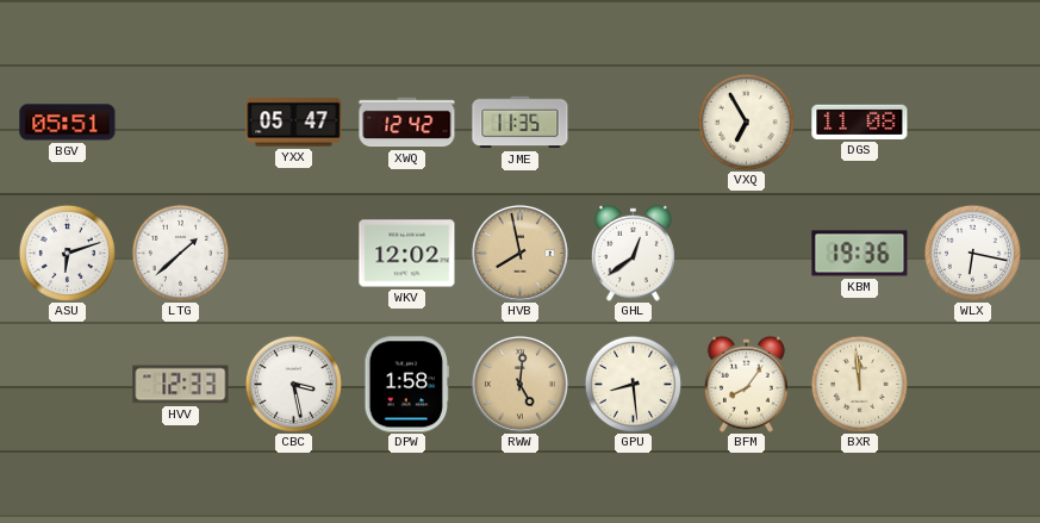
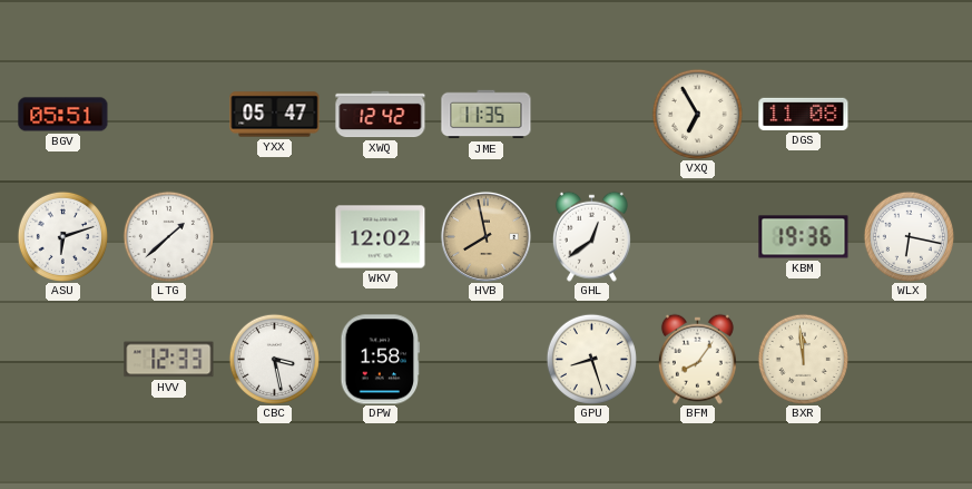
RWW: 5:01 -> none (519, 384)
GPU: 8:29 -> 8:27 (591, 359)
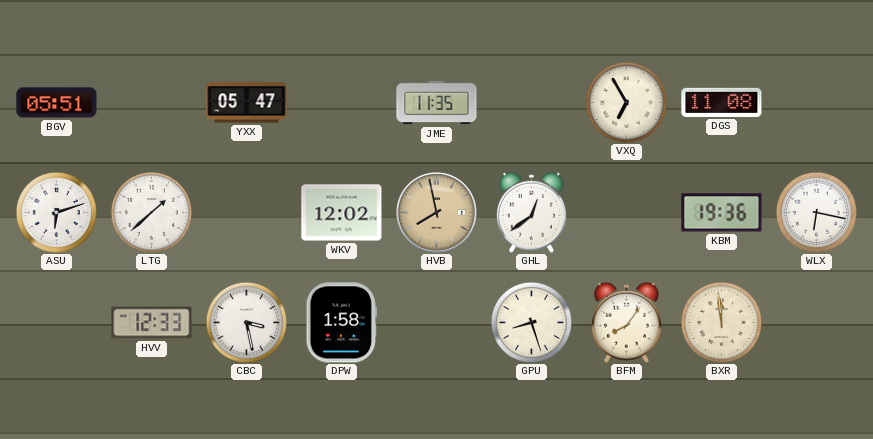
XWQ: 12:42 -> none (381, 115)
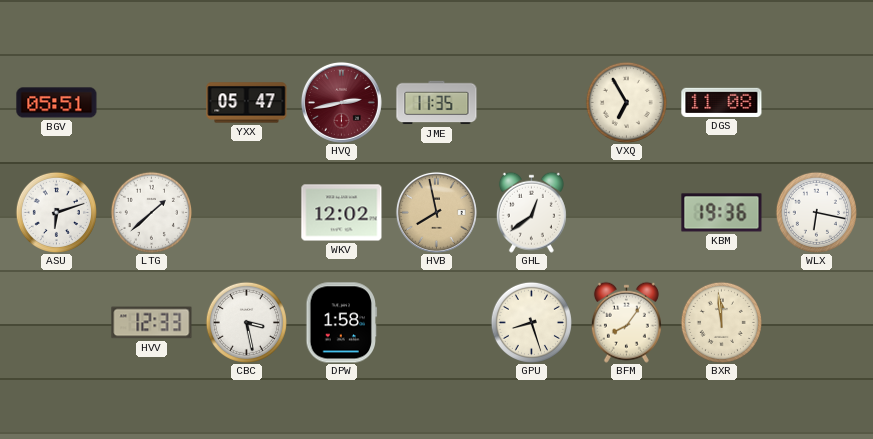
HVQ: none -> 2:43 (341, 102)
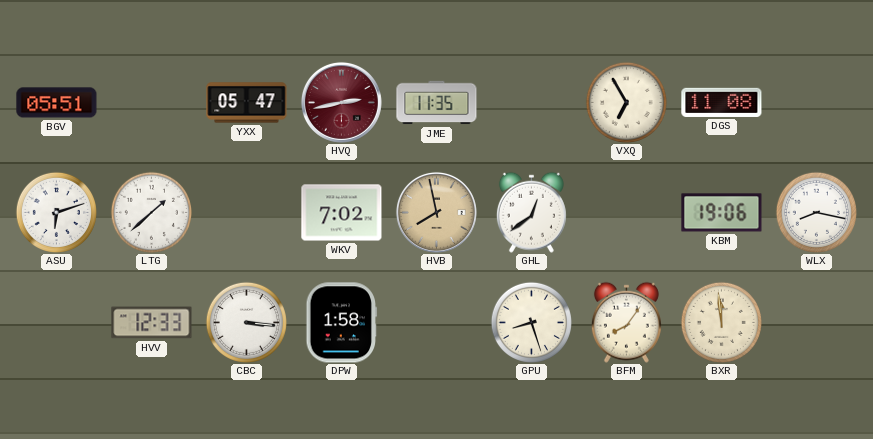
WKV: 12:02 -> 7:02 (342, 213)
KBM: 19:36 -> 19:06 (722, 213)
WLX: 6:17 -> 8:17 (816, 212)
CBC: 3:28 -> 3:16 (246, 322)
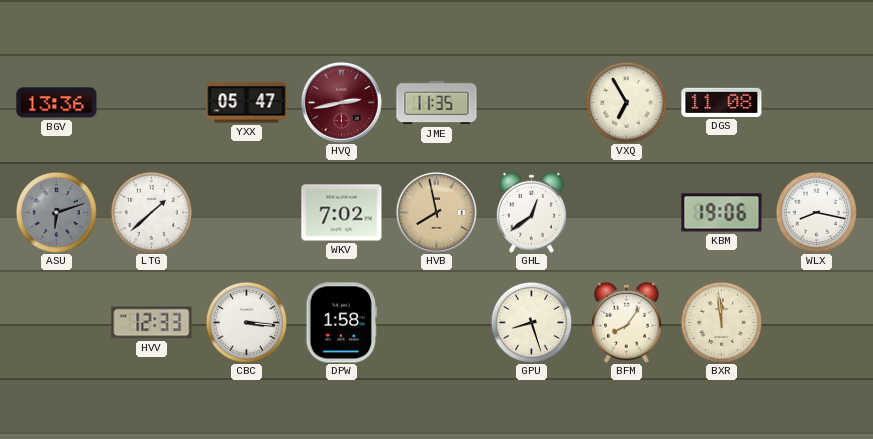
BGV: 05:51 -> 13:36 (57, 103)
ASU dial: white -> grey (56, 212)
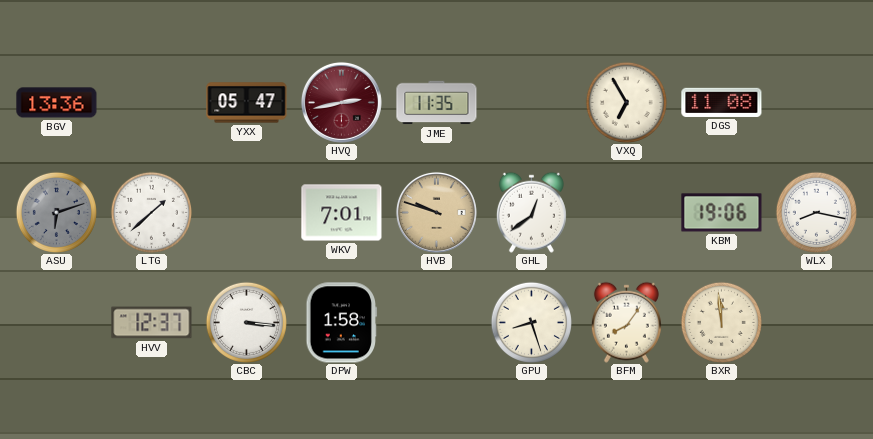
WKV: 7:02 -> 7:01 (342, 213)
HVB: 7:58 -> 9:48 (436, 212)
HVV: 12:33 -> 12:37 (152, 323)
